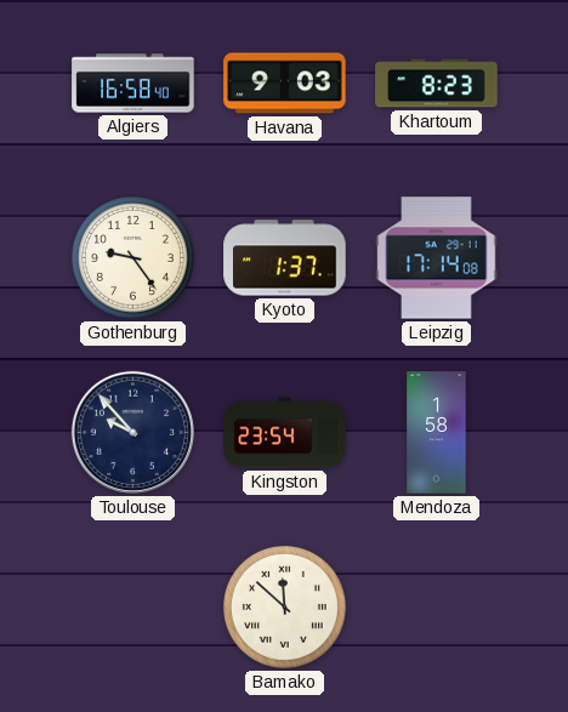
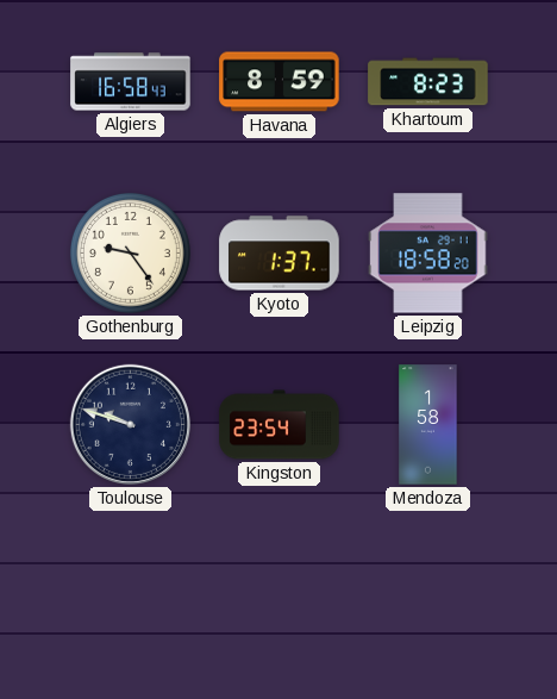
Algiers: 16:58:40 -> 16:58:43 (131, 82)
Havana: 9:03 -> 8:59 (280, 82)
Leipzig: 17:14 -> 18:58 (428, 254)
Toulouse: 9:53 -> 9:48 (130, 424)
Bamako: 11:52 -> none (284, 606)
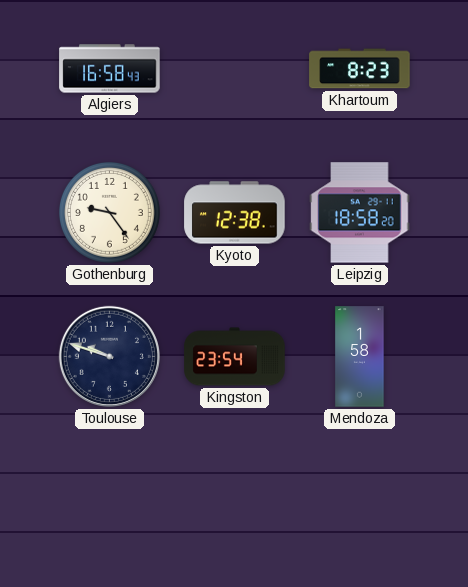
Havana: 8:59 -> none (280, 82)
Kyoto: 1:37 -> 12:38 (235, 213)
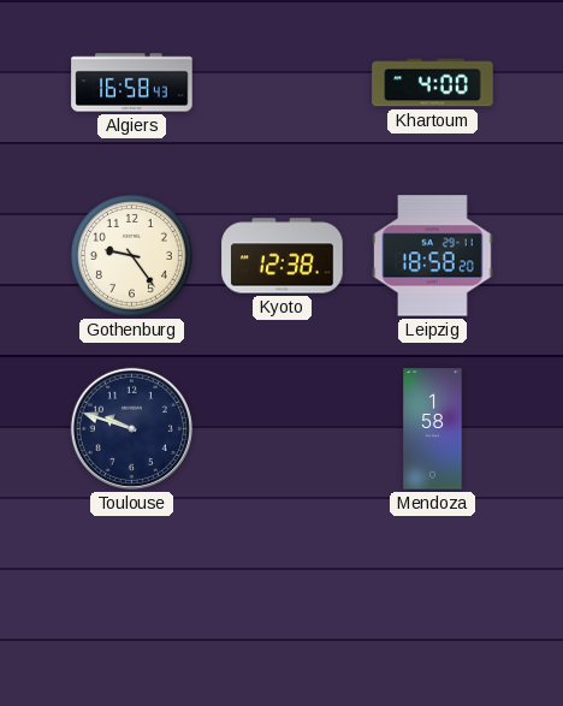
Khartoum: 8:23 -> 4:00 (433, 83)
Kingston: 23:54 -> none (235, 357)
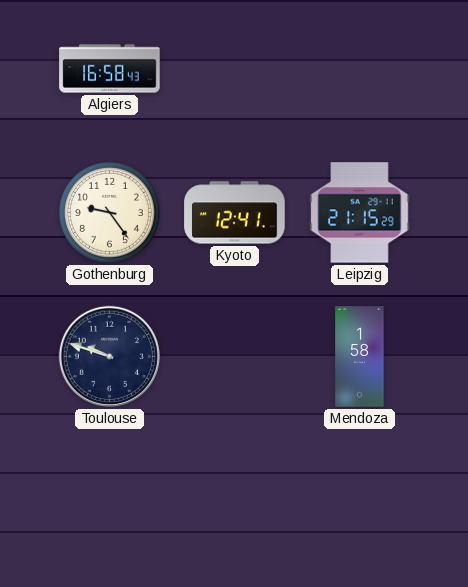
Khartoum: 4:00 -> none (433, 83)
Kyoto: 12:38 -> 12:41 (235, 213)
Leipzig: 18:58 -> 21:15 (360, 213)
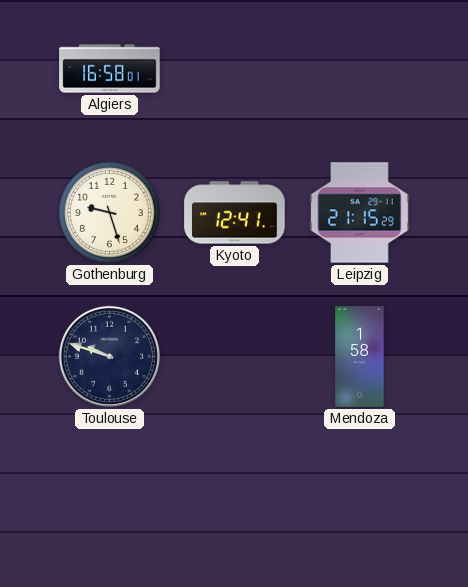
Algiers: 16:58:43 -> 16:58:01 (110, 69)
Gothenburg: 9:24 -> 9:27 (109, 212)
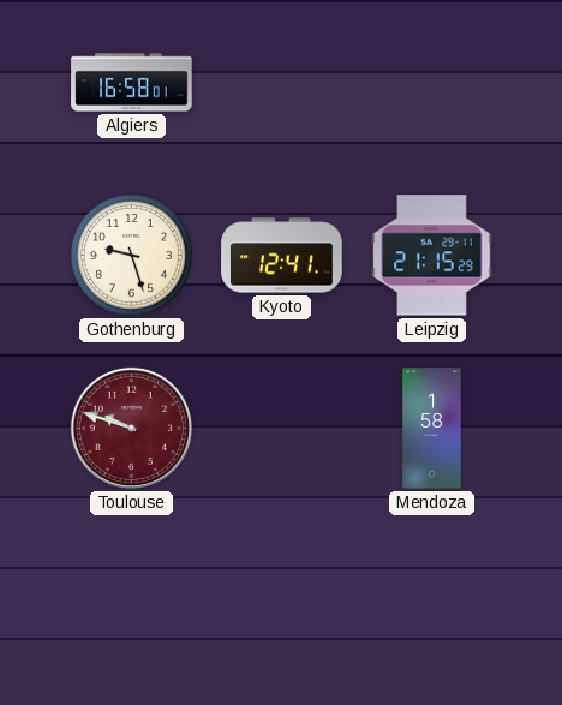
Toulouse dial: navy -> burgundy (131, 428)
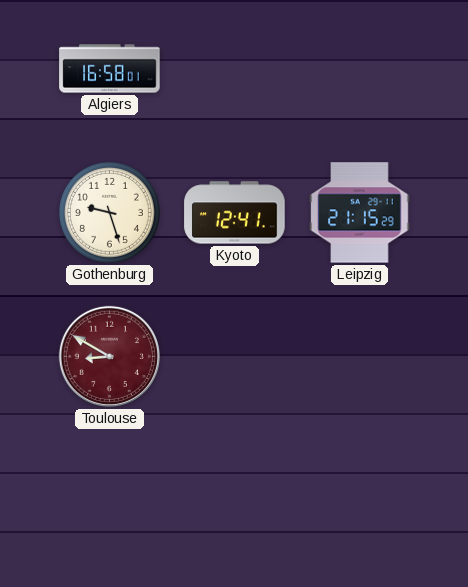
Toulouse: 9:48 -> 8:50 (109, 356)
Mendoza: 1:58 -> none (432, 429)
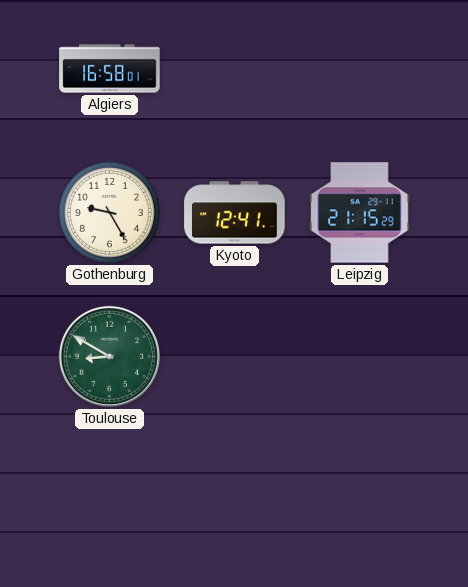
Gothenburg: 9:27 -> 9:25 (109, 212)
Toulouse dial: burgundy -> green (109, 356)
